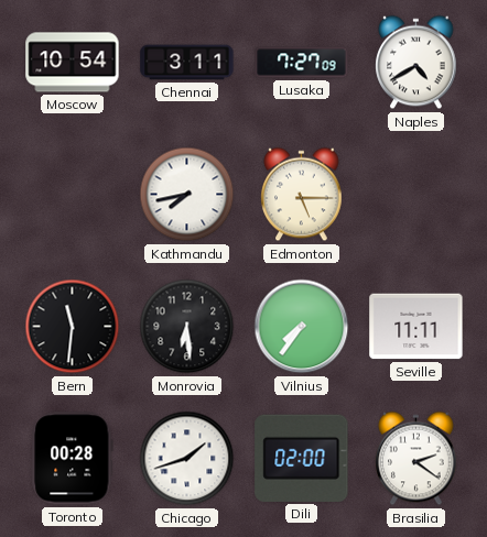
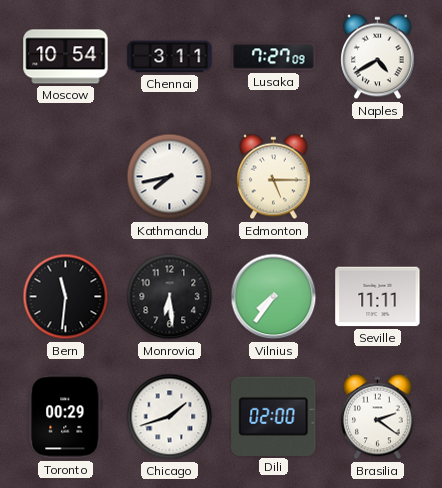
Toronto: 00:28 -> 00:29 (66, 417)
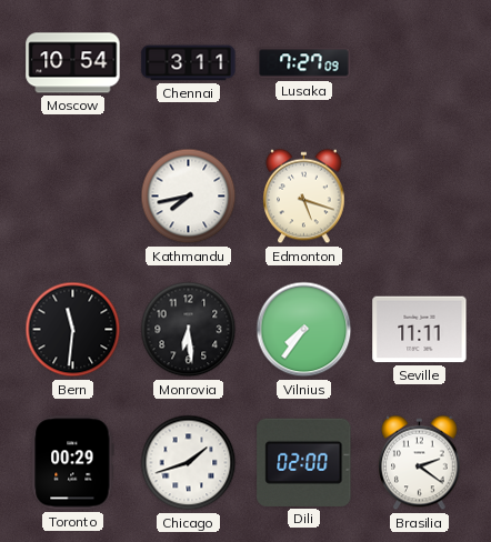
Naples: 4:40 -> none (378, 57)
Edmonton: 5:15 -> 5:18 (304, 197)
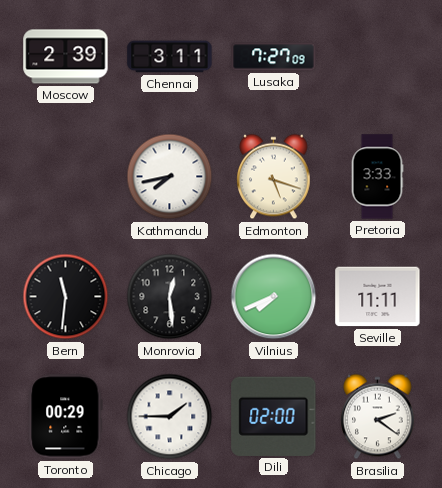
Moscow: 10:54 -> 2:39 (66, 57)
Pretoria: none -> 3:33 (377, 177)
Monrovia: 6:29 -> 12:29 (170, 297)
Vilnius: 7:36 -> 7:41 (274, 297)
Chicago: 1:42 -> 1:45 (170, 417)
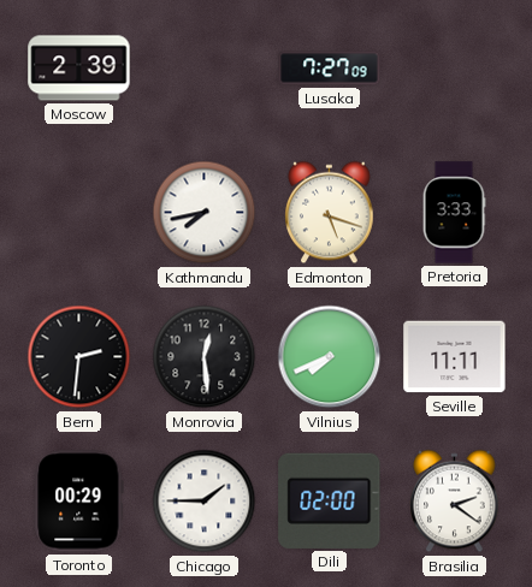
Chennai: 3:11 -> none (170, 57)
Bern: 11:31 -> 2:31 (79, 357)
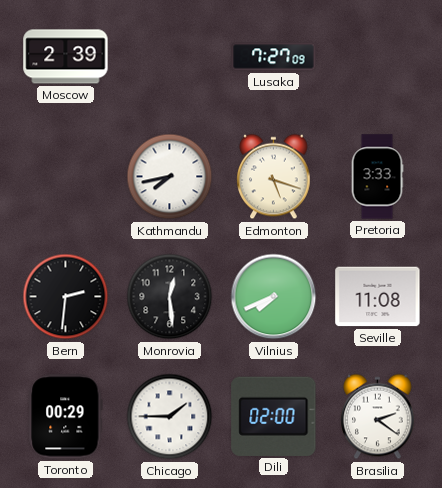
Seville: 11:11 -> 11:08 (378, 297)
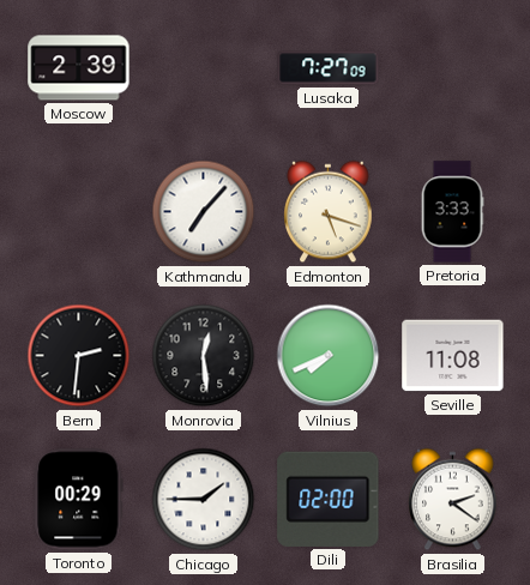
Kathmandu: 7:43 -> 7:07 (204, 212)
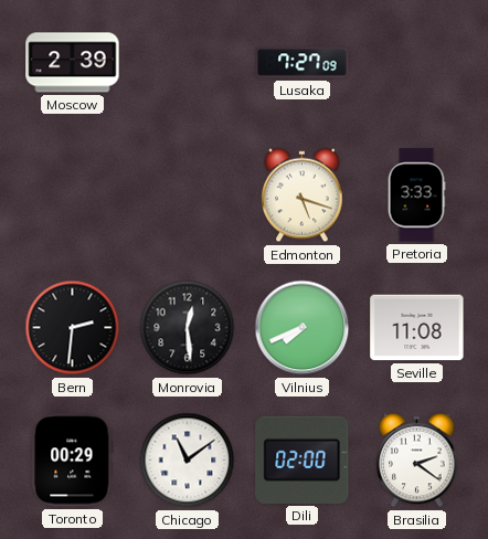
Kathmandu: 7:07 -> none (204, 212)
Chicago: 1:45 -> 11:09 (188, 461)
